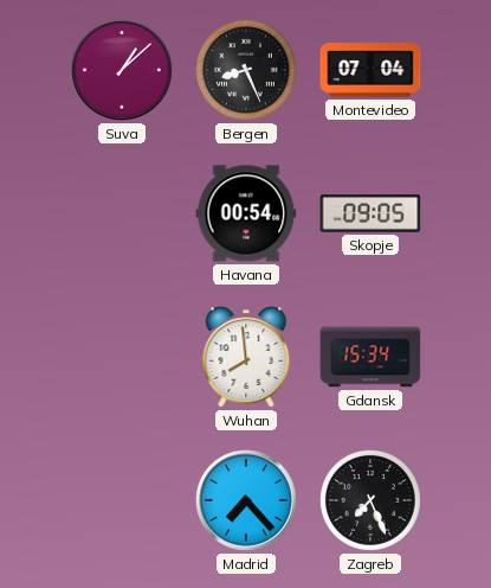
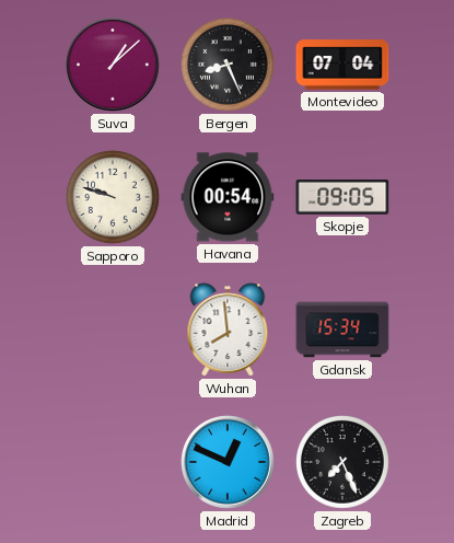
Sapporo: none -> 9:48 (114, 198)
Madrid: 7:23 -> 12:49 (228, 462)
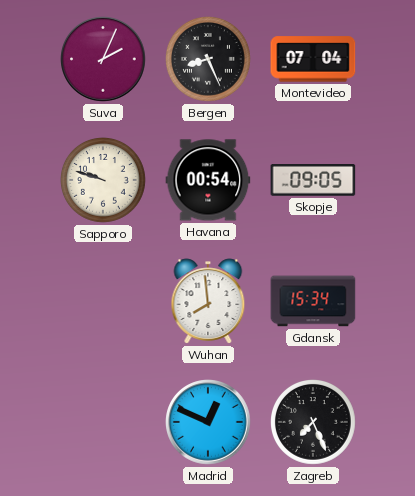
Suva: 1:08 -> 2:04 (103, 59)
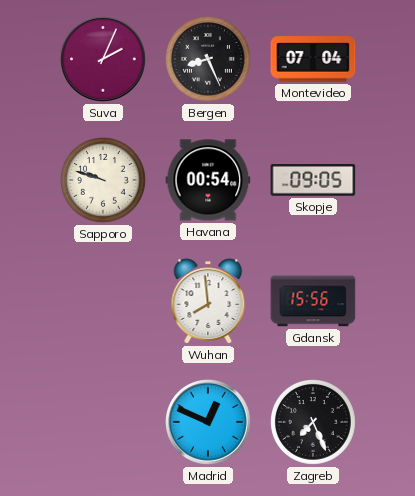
Gdansk: 15:34 -> 15:56 (313, 301)
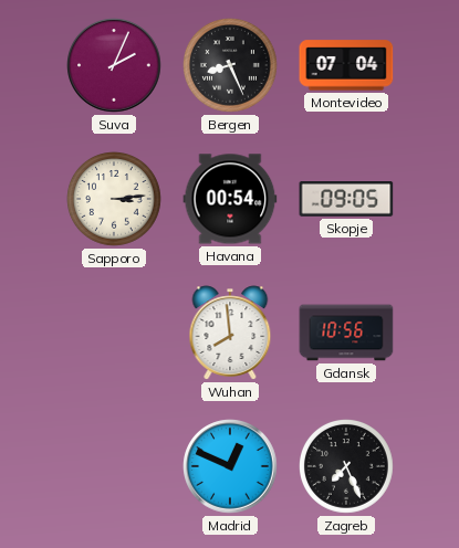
Sapporo: 9:48 -> 3:14 (115, 200)
Gdansk: 15:56 -> 10:56 (346, 333)
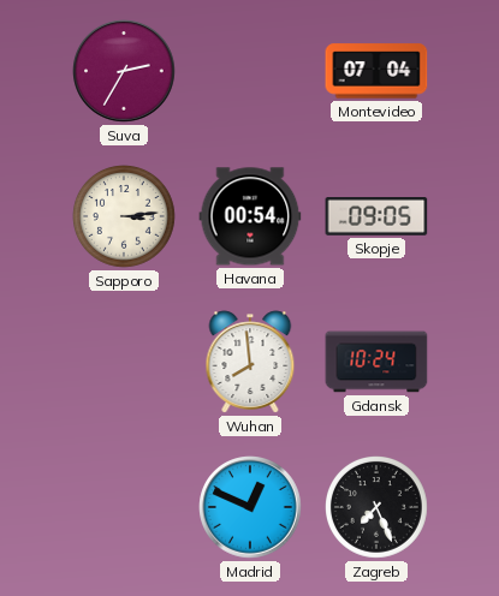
Suva: 2:04 -> 2:35 (124, 71)
Bergen: 8:26 -> none (231, 66)
Gdansk: 10:56 -> 10:24 (376, 362)
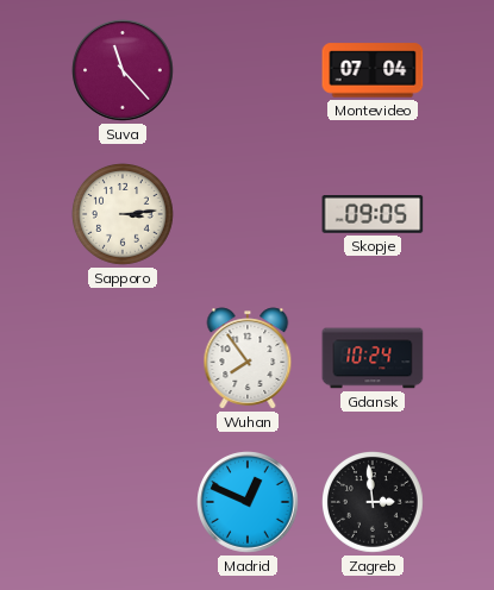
Suva: 2:35 -> 11:23 (123, 70)
Havana: 00:54 -> none (250, 216)
Wuhan: 7:59 -> 7:54 (248, 358)
Zagreb: 7:26 -> 2:59 (374, 503)
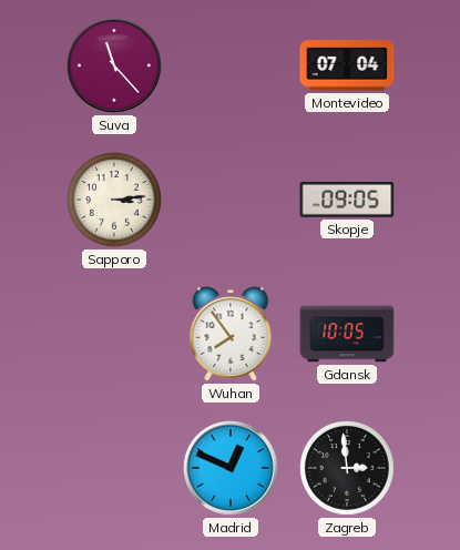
Gdansk: 10:24 -> 10:05 (347, 334)
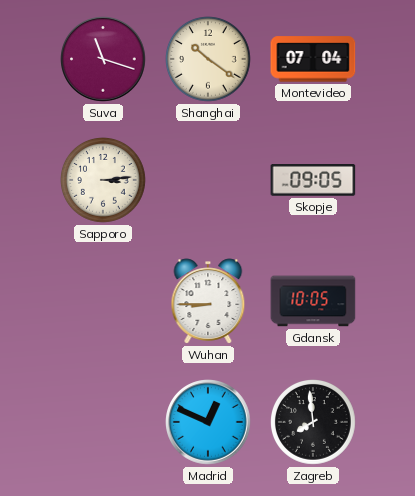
Suva: 11:23 -> 11:18 (103, 59)
Shanghai: none -> 10:21 (209, 60)
Wuhan: 7:54 -> 8:45 (208, 301)
Zagreb: 2:59 -> 7:59 (314, 423)
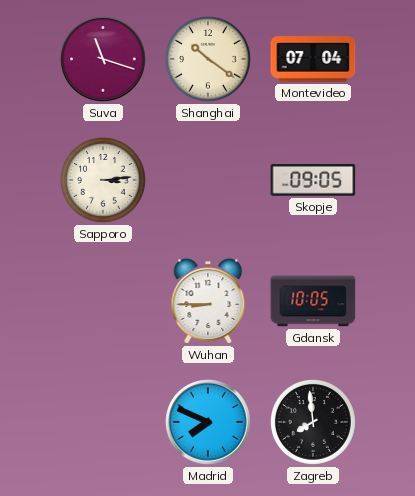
Madrid: 12:49 -> 7:49 (208, 422)
